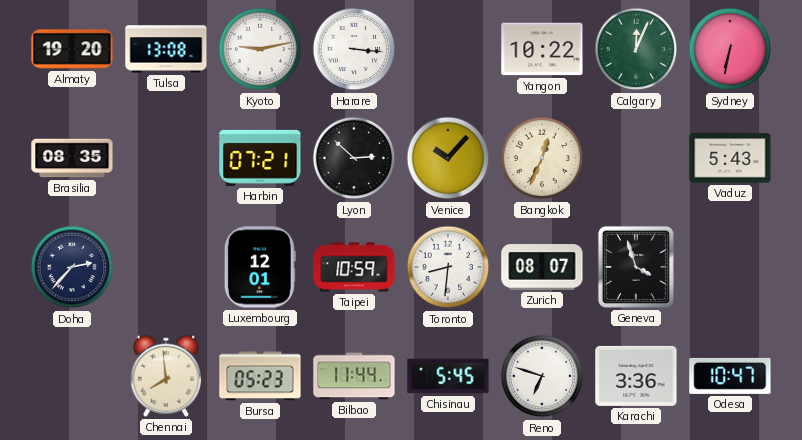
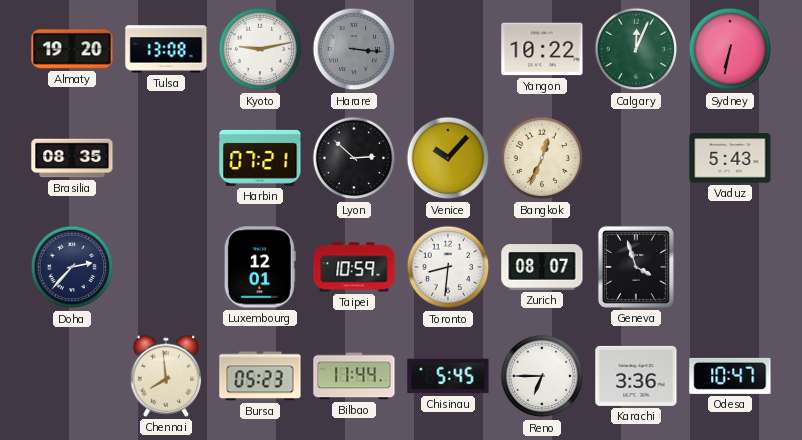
Harare dial: white -> grey (354, 49)
Reno: 6:48 -> 6:45 (542, 376)
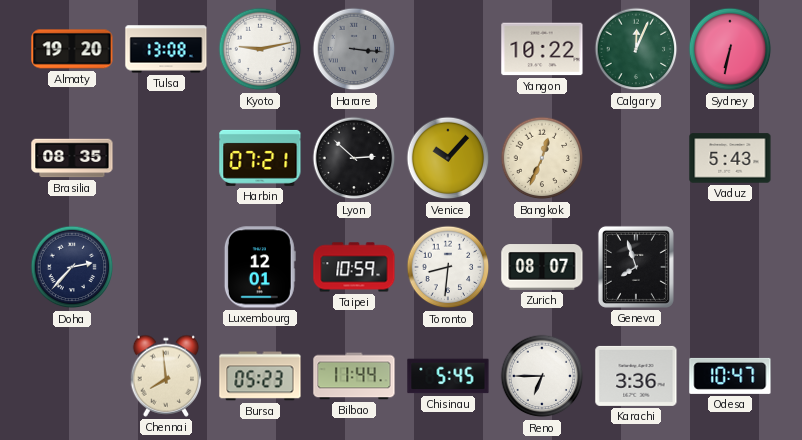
Geneva: 3:57 -> 7:57 (636, 267)
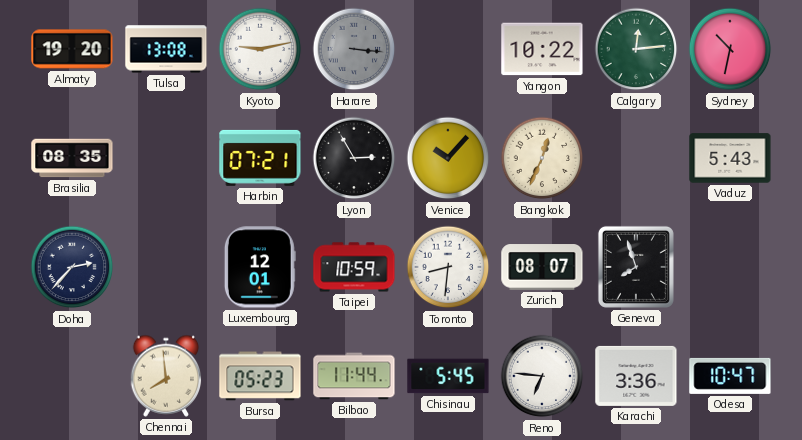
Calgary: 12:04 -> 12:14 (636, 49)
Sydney: 6:32 -> 10:32 (730, 49)
Lyon: 2:52 -> 2:55 (354, 158)
Reno: 6:45 -> 6:46 (542, 376)
